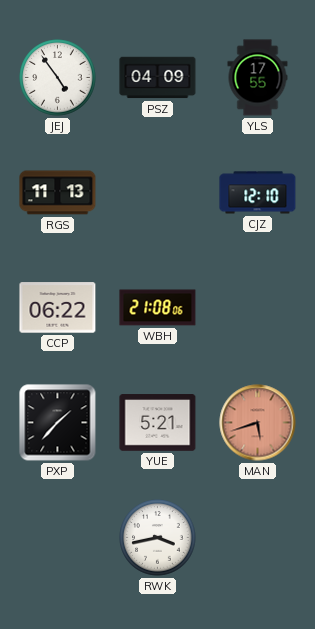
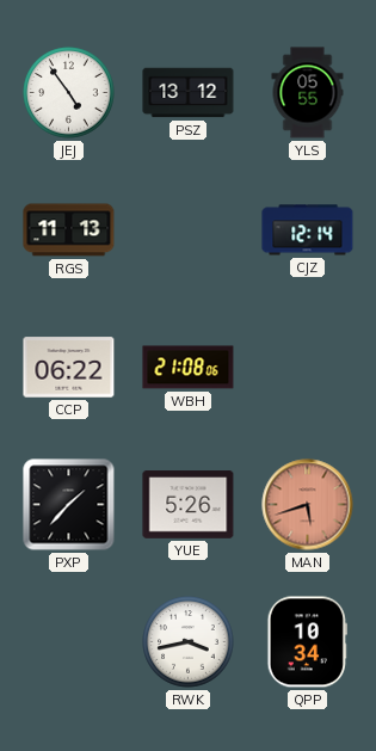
PSZ: 04:09 -> 13:12 (189, 93)
YLS: 17:55 -> 05:55 (308, 93)
CJZ: 12:10 -> 12:14 (308, 230)
YUE: 5:21 -> 5:26 (189, 505)
QPP: none -> 10:34 (307, 642)
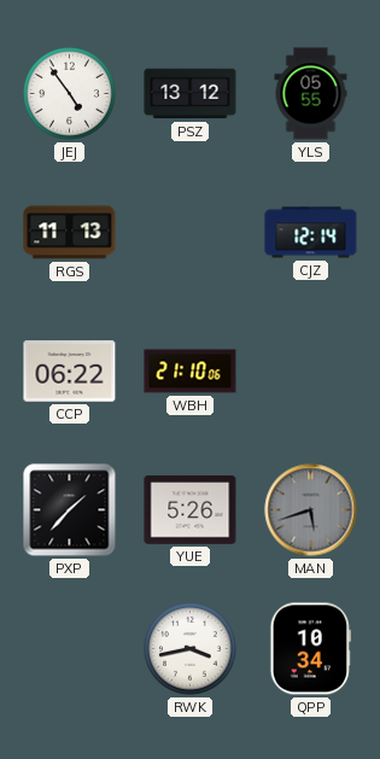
WBH: 21:08 -> 21:10 (191, 372)
MAN dial: salmon -> grey (311, 510)
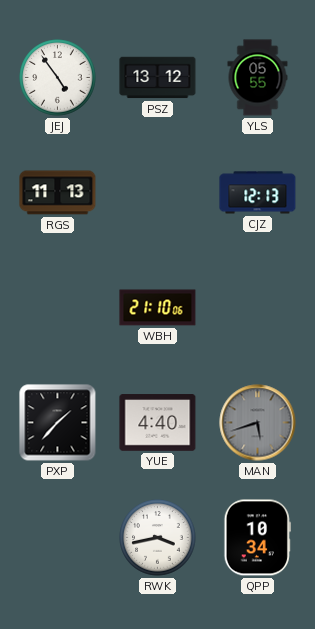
CJZ: 12:14 -> 12:13 (258, 193)
CCP: 06:22 -> none (70, 372)
YUE: 5:26 -> 4:40 (158, 423)
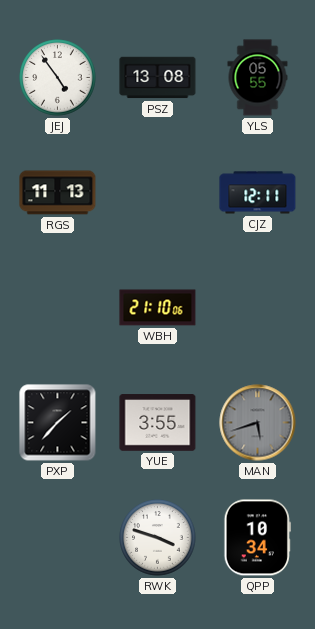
PSZ: 13:12 -> 13:08 (158, 78)
CJZ: 12:13 -> 12:11 (258, 193)
YUE: 4:40 -> 3:55 (158, 423)
RWK: 3:43 -> 3:48 (158, 538)
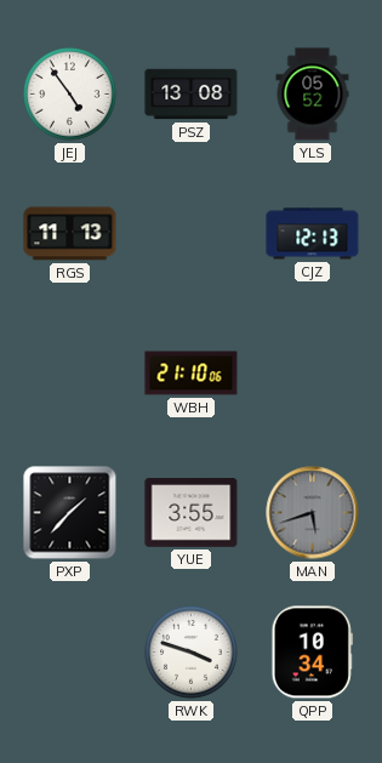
YLS: 05:55 -> 05:52 (313, 95)
CJZ: 12:11 -> 12:13 (313, 234)
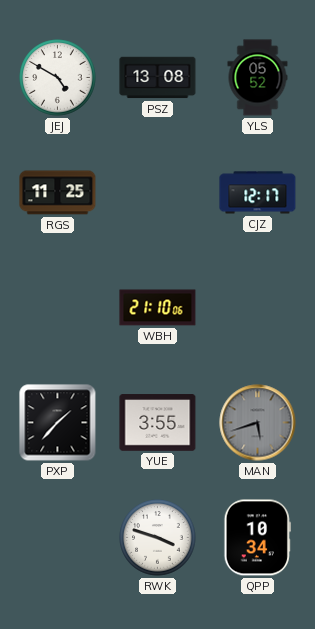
JEJ: 4:54 -> 4:50 (58, 78)
RGS: 11:13 -> 11:25 (58, 193)
CJZ: 12:13 -> 12:17 (258, 193)
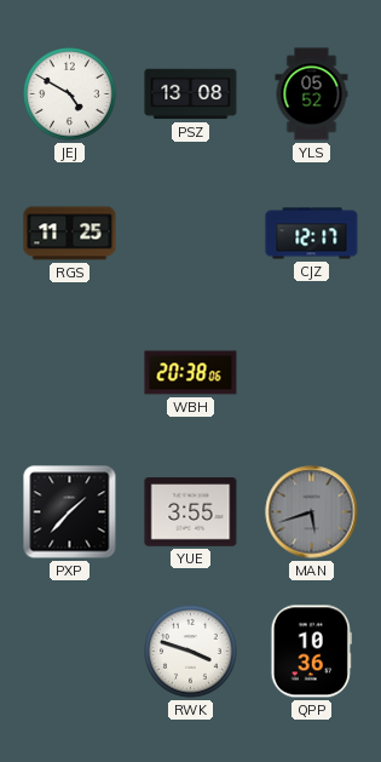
WBH: 21:10 -> 20:38 (191, 373)
QPP: 10:34 -> 10:36 (311, 652)
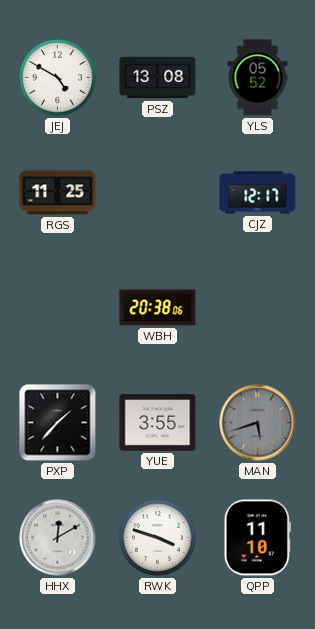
HHX: none -> 12:10 (58, 538)
QPP: 10:36 -> 11:10 (257, 538)
